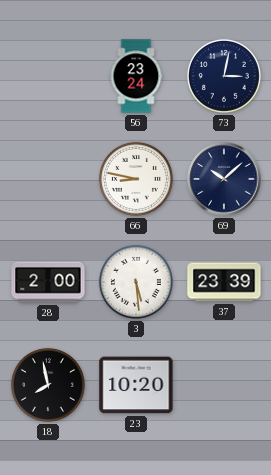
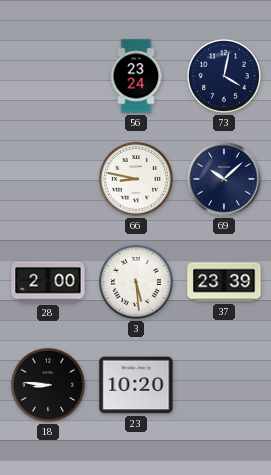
73: 3:02 -> 4:02 (224, 76)
18: 7:58 -> 8:46 (48, 385)
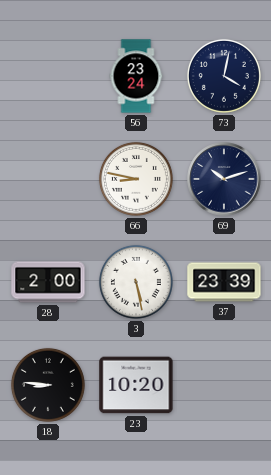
69: 10:08 -> 10:12 (224, 179)
3: 5:29 -> 5:28 (136, 282)
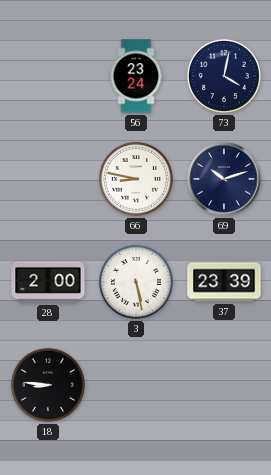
23: 10:20 -> none (136, 385)
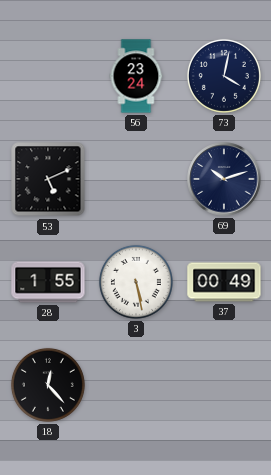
53: none -> 5:11 (48, 179)
66: 8:47 -> none (136, 179)
28: 2:00 -> 1:55 (48, 282)
37: 23:39 -> 00:49 (224, 282)
18: 8:46 -> 12:23 (48, 385)
